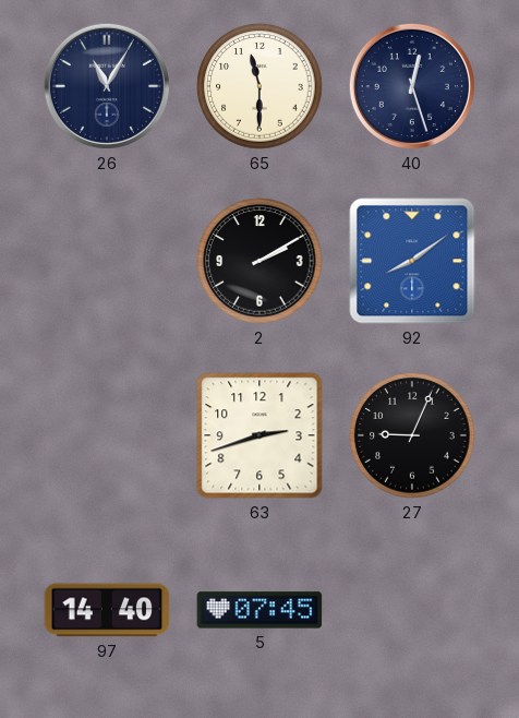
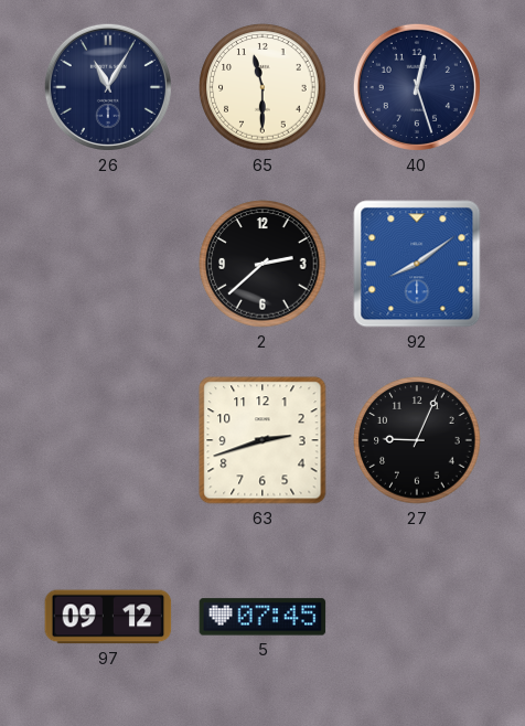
2: 2:10 -> 2:38 (262, 264)
97: 14:40 -> 09:12 (108, 617)
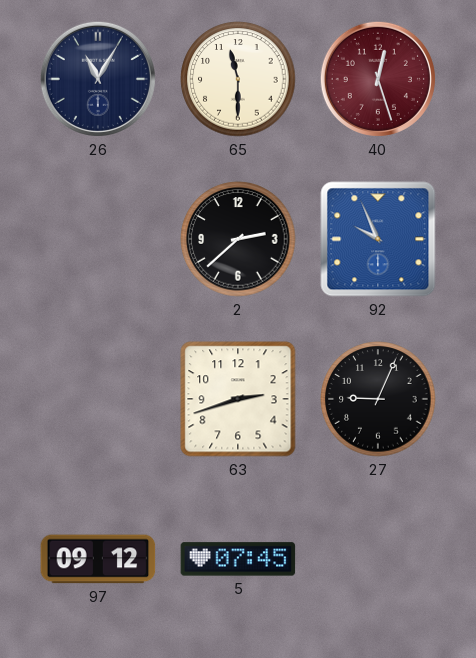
40 dial: navy -> burgundy (378, 79)
92: 8:09 -> 9:56 (378, 239)
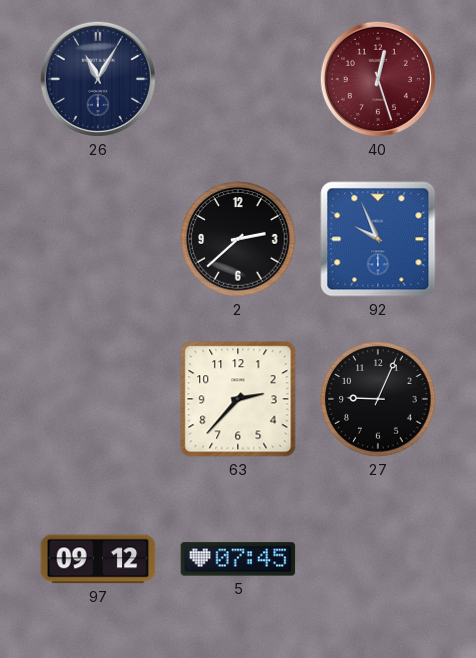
65: 11:30 -> none (238, 79)
63: 2:42 -> 2:37 (238, 399)
